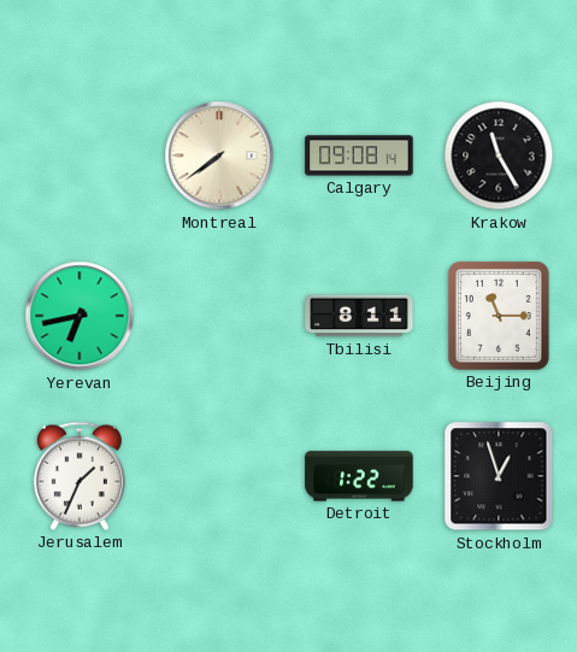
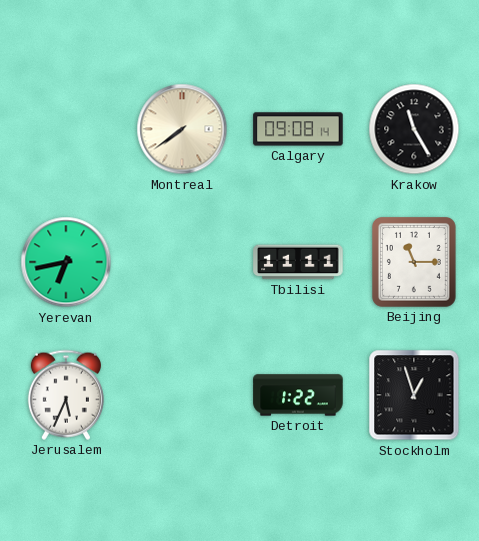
Tbilisi: 8:11 -> 11:11 (298, 262)
Jerusalem: 1:34 -> 5:34 (66, 395)
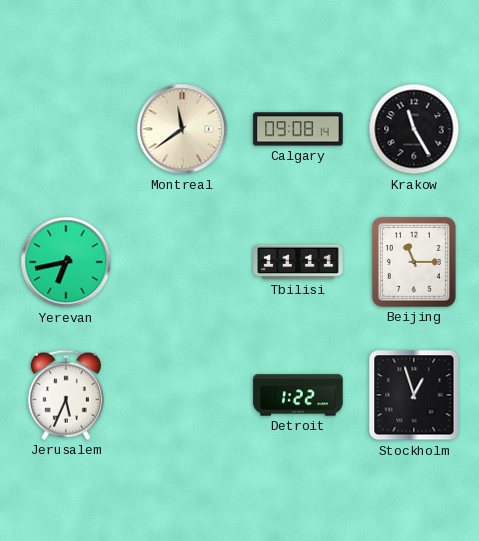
Montreal: 7:39 -> 11:39 (182, 129)
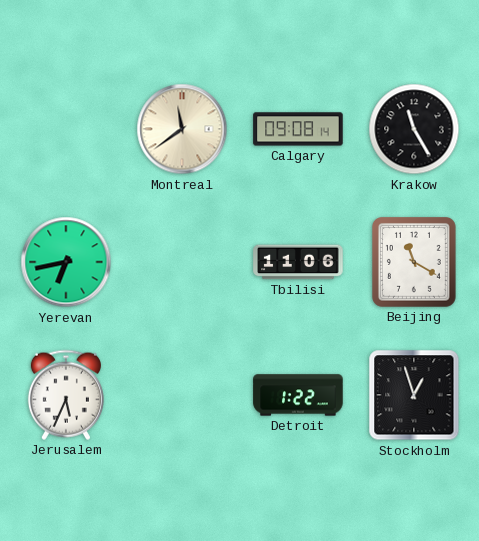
Tbilisi: 11:11 -> 11:06 (298, 262)
Beijing: 11:15 -> 11:20 (414, 263)
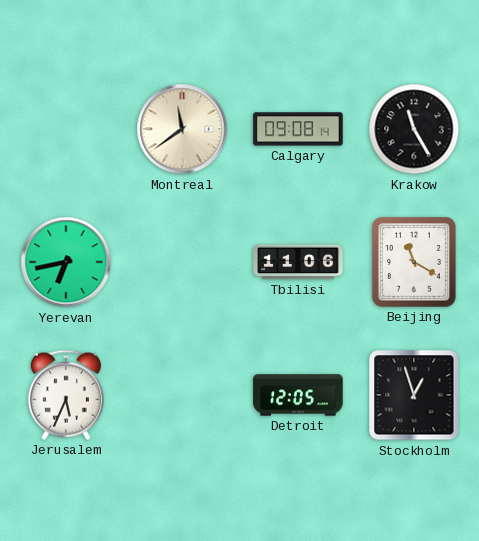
Detroit: 1:22 -> 12:05 (298, 395)
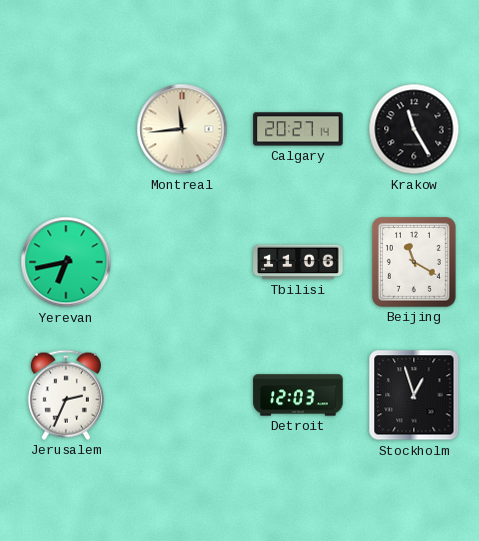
Montreal: 11:39 -> 11:44 (182, 129)
Calgary: 09:08 -> 20:27 (298, 129)
Jerusalem: 5:34 -> 2:34 (66, 395)
Detroit: 12:05 -> 12:03 (298, 395)
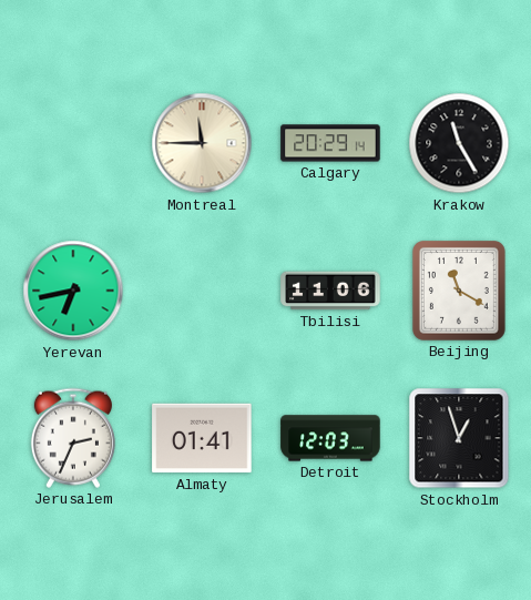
Montreal: 11:44 -> 11:45 (202, 143)
Calgary: 20:27 -> 20:29 (330, 143)
Almaty: none -> 01:41 (202, 438)
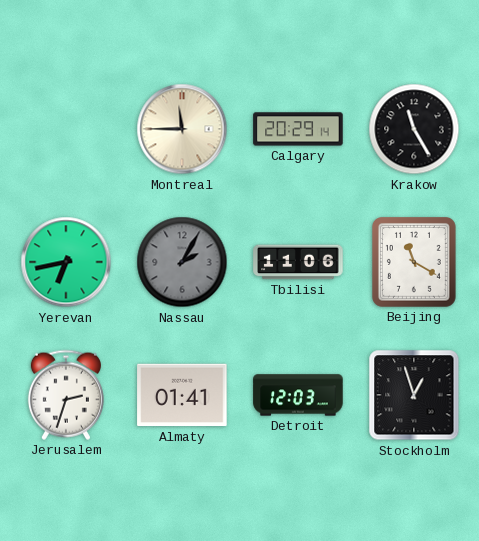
Nassau: none -> 2:05 (182, 262)
Jerusalem: 2:34 -> 2:33 (66, 395)
